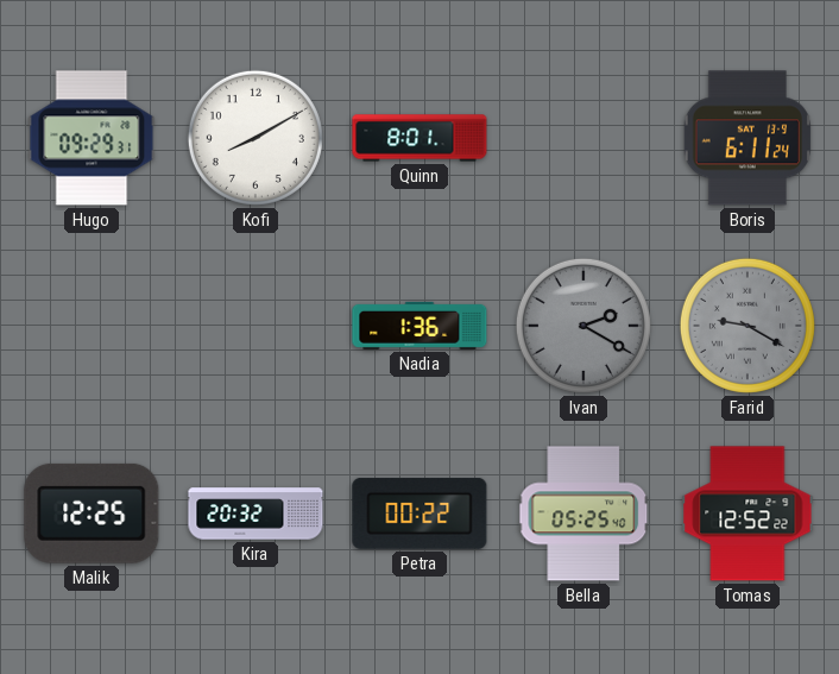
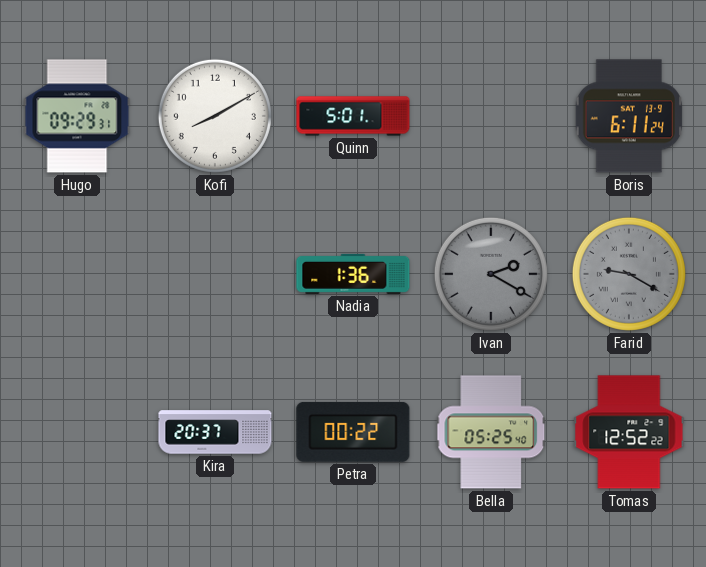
Quinn: 8:01 -> 5:01 (353, 116)
Malik: 12:25 -> none (92, 514)
Kira: 20:32 -> 20:37 (215, 432)
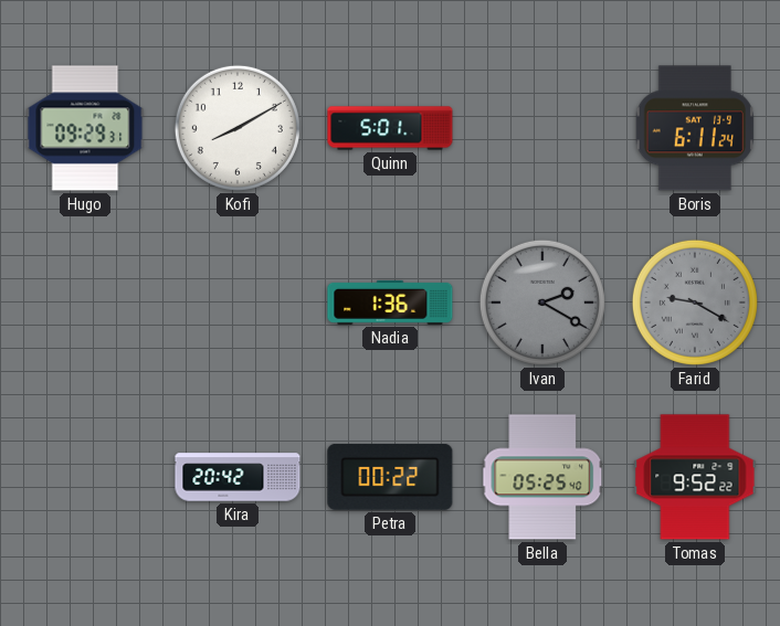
Kira: 20:37 -> 20:42 (238, 477)
Tomas: 12:52 -> 9:52 (695, 477)
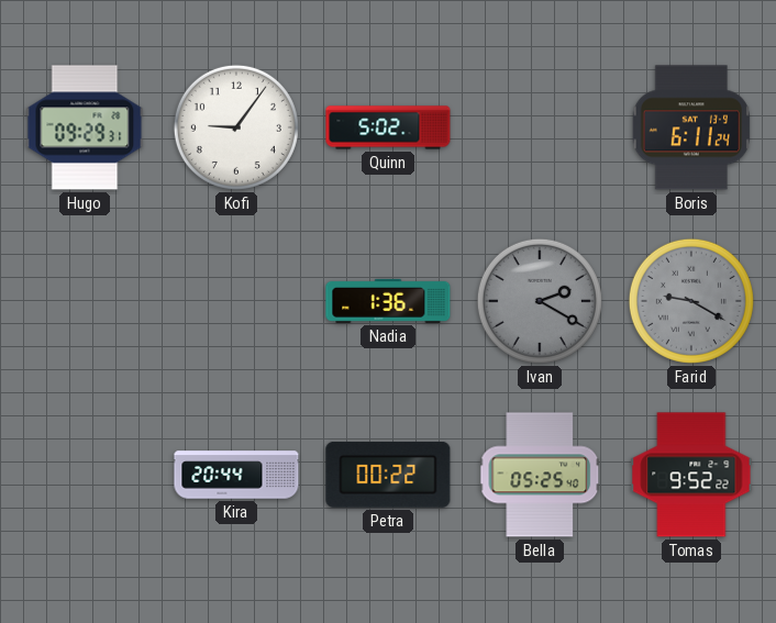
Kofi: 8:10 -> 9:06 (236, 127)
Quinn: 5:01 -> 5:02 (388, 127)
Kira: 20:42 -> 20:44 (236, 475)
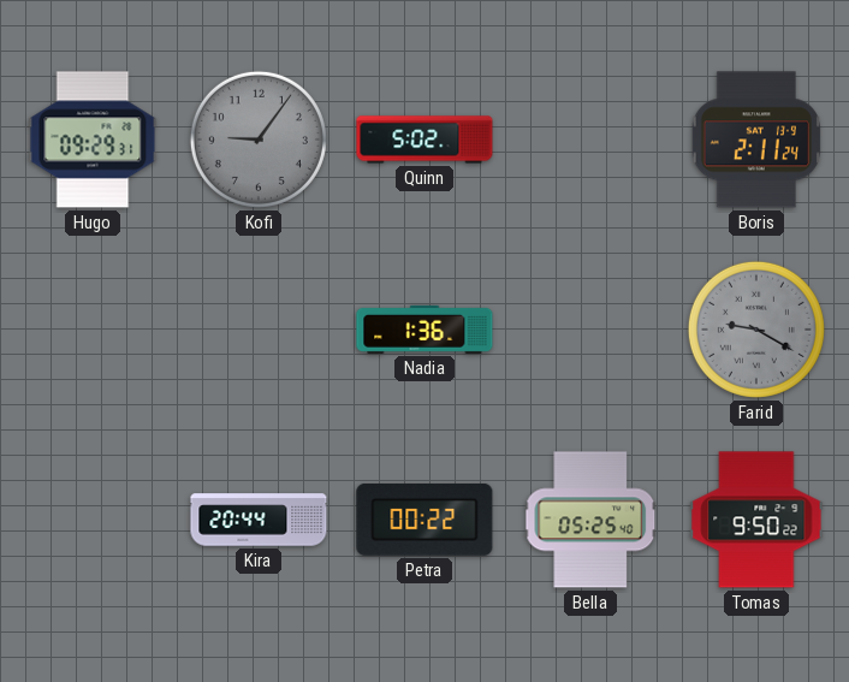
Kofi dial: white -> grey (259, 140)
Boris: 6:11 -> 2:11 (756, 140)
Ivan: 2:20 -> none (540, 301)
Tomas: 9:52 -> 9:50 (756, 520)
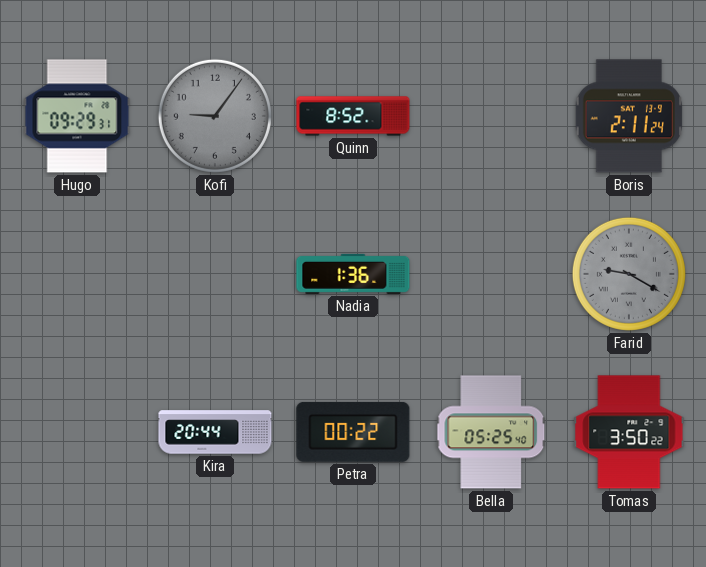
Quinn: 5:02 -> 8:52 (353, 116)
Tomas: 9:50 -> 3:50 (629, 432)
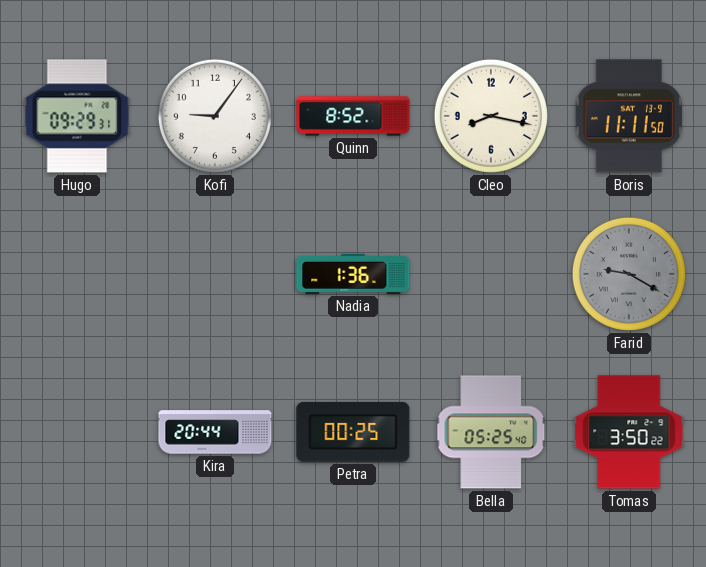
Kofi dial: grey -> white (215, 116)
Cleo: none -> 8:17 (491, 116)
Boris: 2:11 -> 11:11 (629, 116)
Petra: 00:22 -> 00:25 (353, 432)
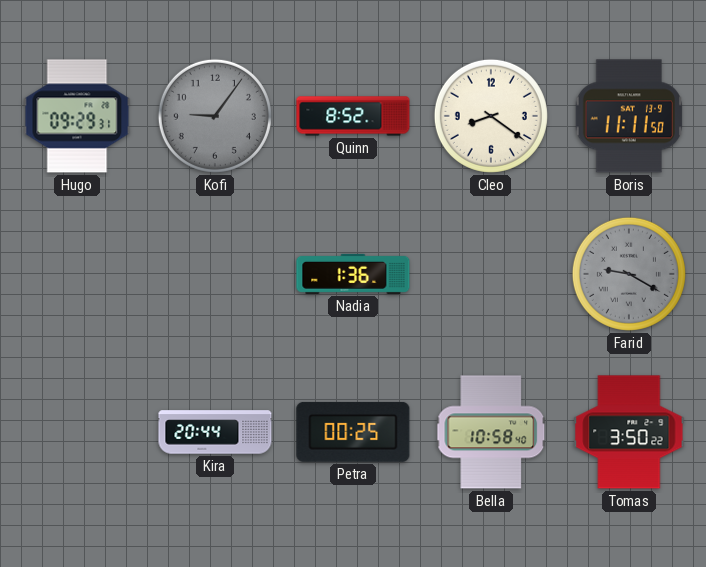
Kofi dial: white -> grey (215, 116)
Cleo: 8:17 -> 8:21 (491, 116)
Bella: 05:25 -> 10:58 (491, 432)
